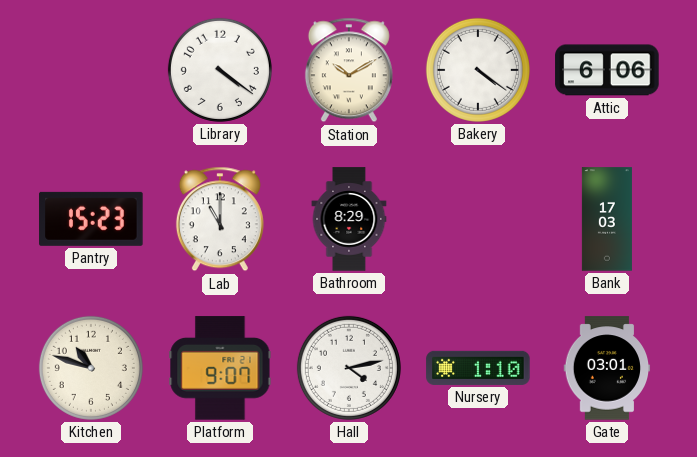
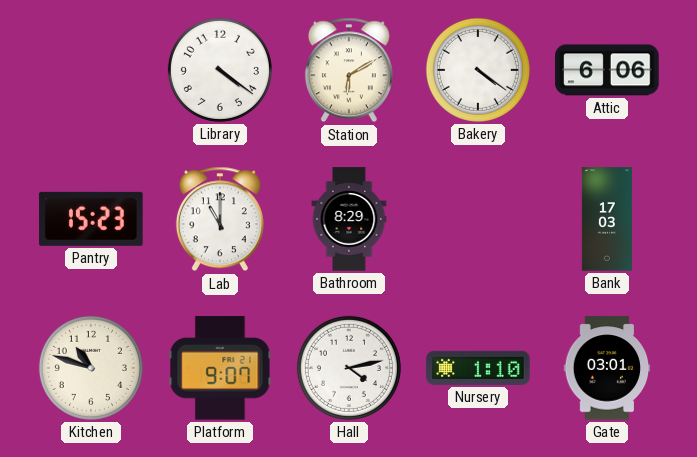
Station: 10:10 -> 6:10 (349, 70)
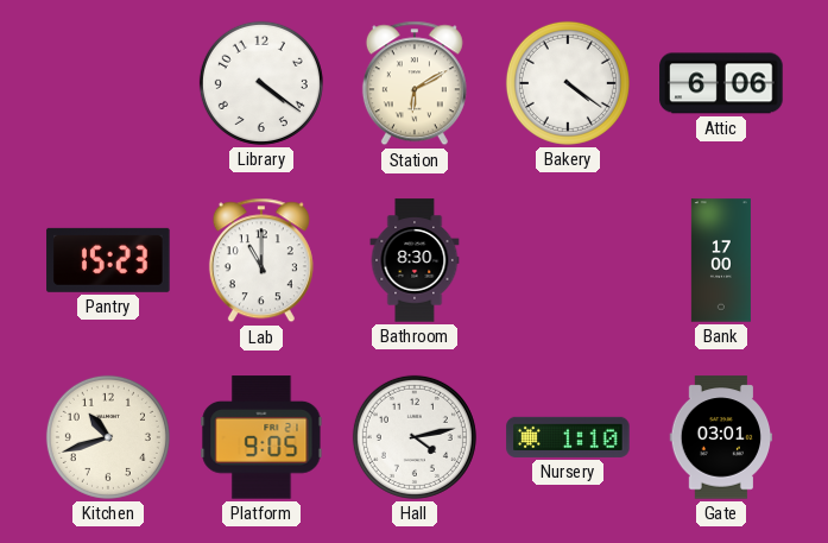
Bathroom: 8:29 -> 8:30 (415, 260)
Bank: 17:03 -> 17:00 (721, 260)
Kitchen: 10:48 -> 10:42 (108, 437)
Platform: 9:07 -> 9:05 (261, 437)
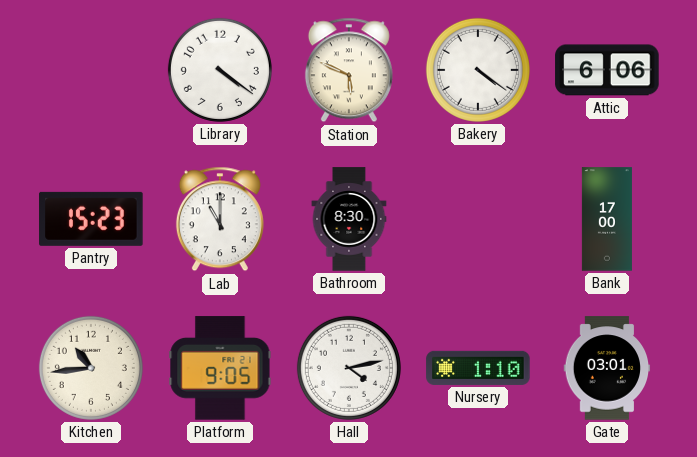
Station: 6:10 -> 5:49 (349, 70)
Kitchen: 10:42 -> 10:44 (91, 368)
